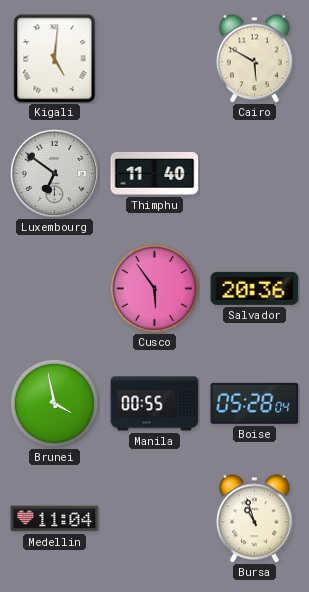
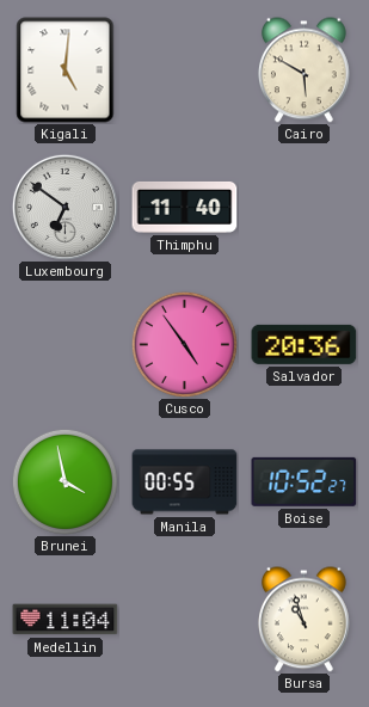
Cusco: 5:54 -> 4:54 (184, 344)
Boise: 05:28 -> 10:52 (305, 481)
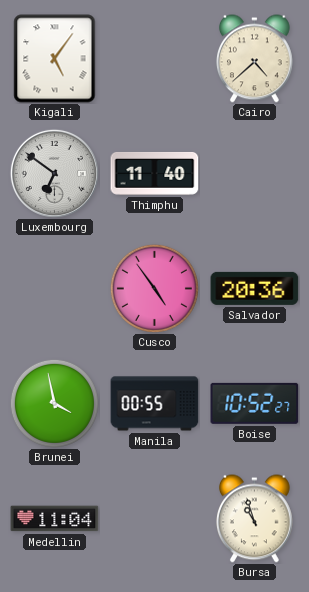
Kigali: 5:01 -> 5:06 (55, 59)
Cairo: 5:50 -> 4:38 (254, 59)
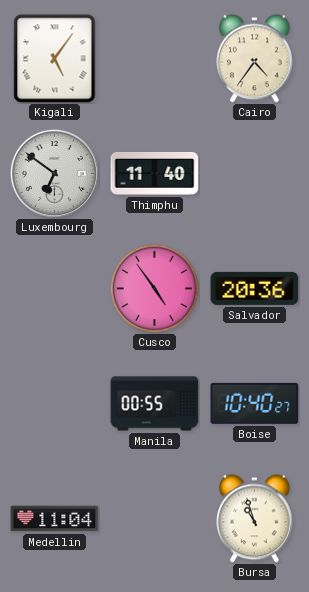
Cairo: 4:38 -> 4:36 (254, 59)
Brunei: 3:58 -> none (54, 403)
Boise: 10:52 -> 10:40 (255, 403)
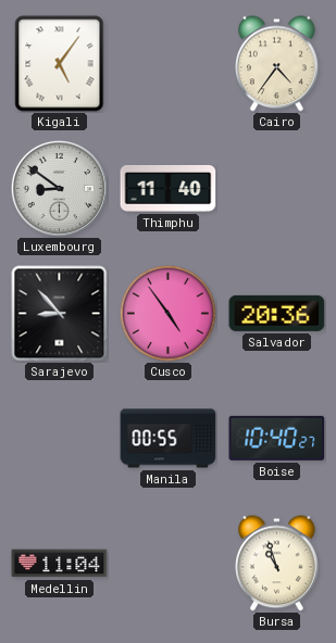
Luxembourg: 6:51 -> 8:51 (59, 188)
Sarajevo: none -> 8:53 (60, 314)
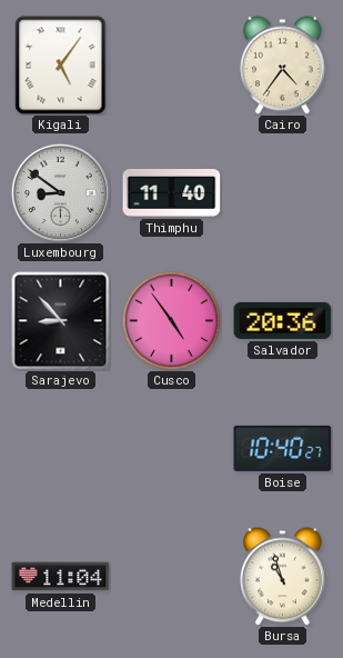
Manila: 00:55 -> none (169, 439)
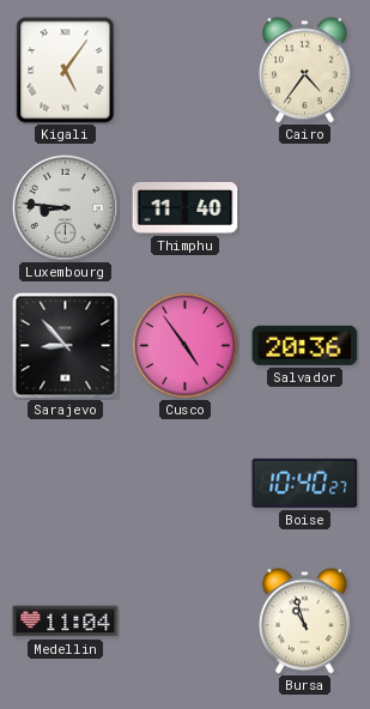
Luxembourg: 8:51 -> 8:46 (65, 207)
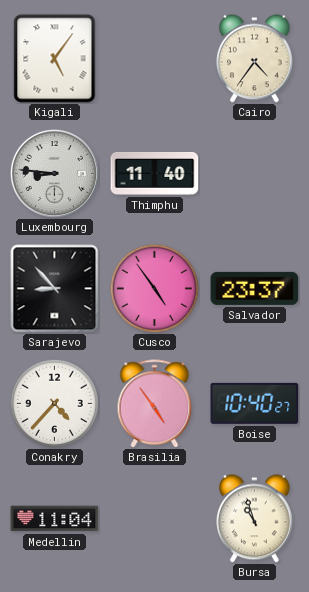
Salvador: 20:36 -> 23:37 (255, 288)
Conakry: none -> 4:37 (54, 403)
Brasilia: none -> 4:54 (155, 404)
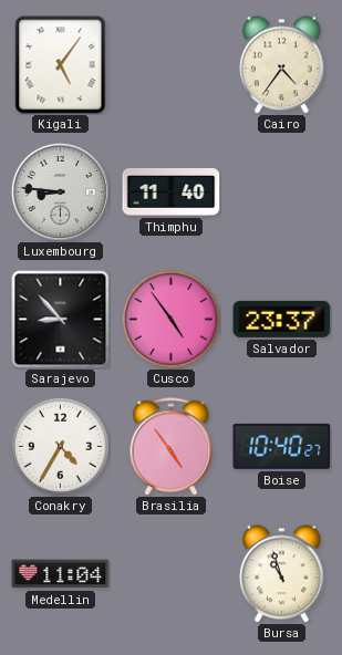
Conakry: 4:37 -> 4:35 (60, 446)
